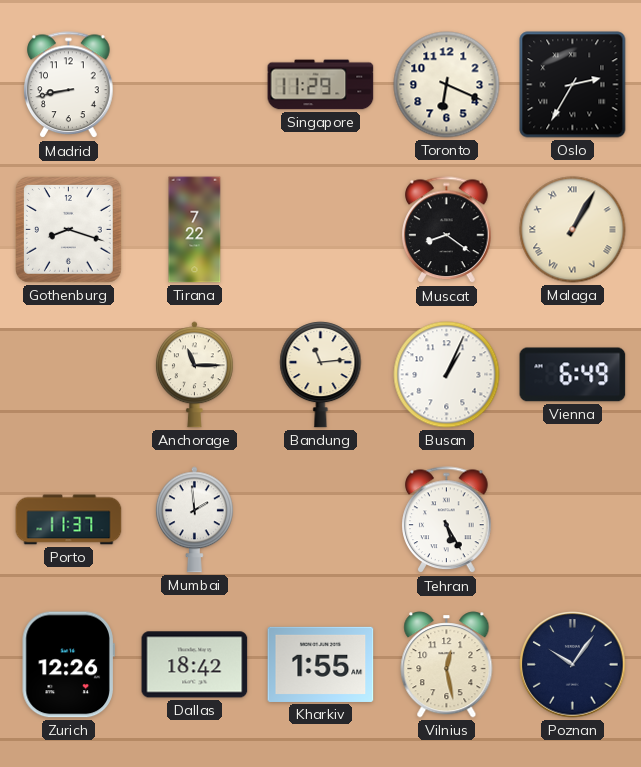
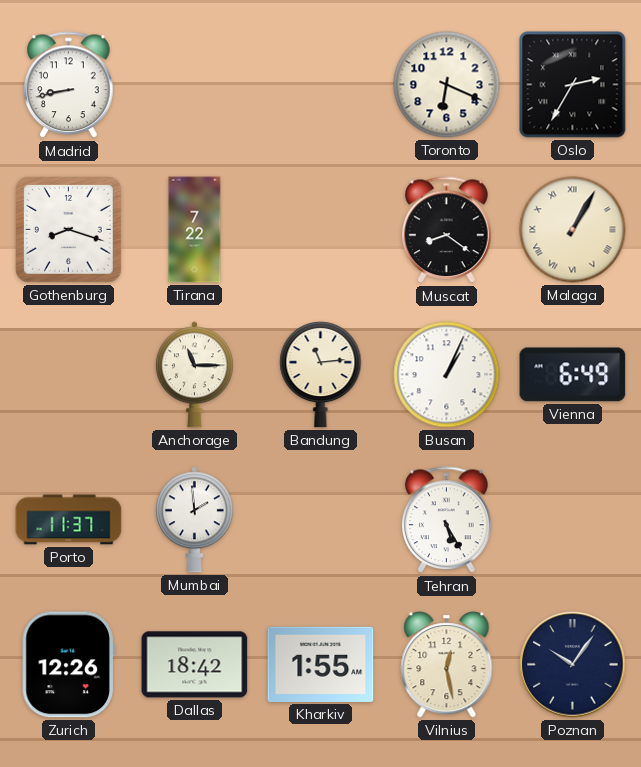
Singapore: 11:29 -> none (321, 85)
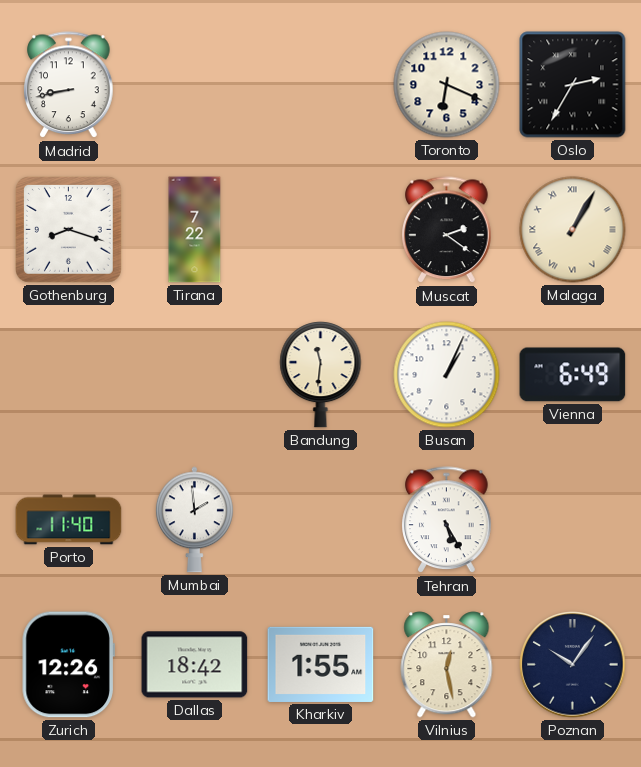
Muscat: 8:21 -> 2:21 (447, 230)
Anchorage: 11:15 -> none (194, 375)
Bandung: 11:14 -> 11:31 (321, 375)
Porto: 11:37 -> 11:40 (69, 520)
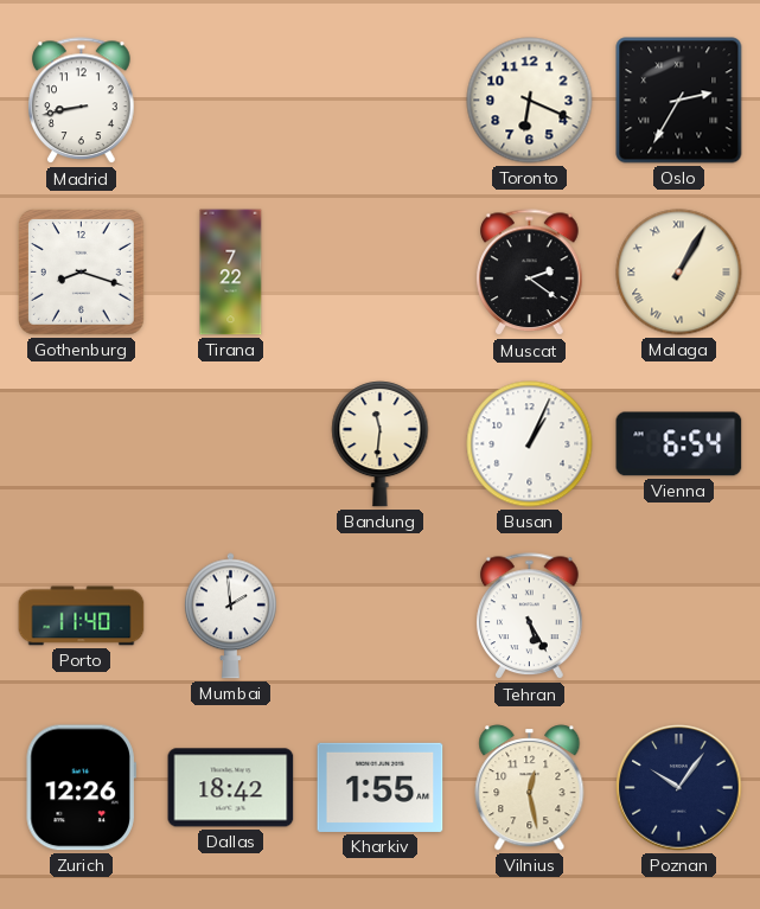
Vienna: 6:49 -> 6:54 (679, 444)
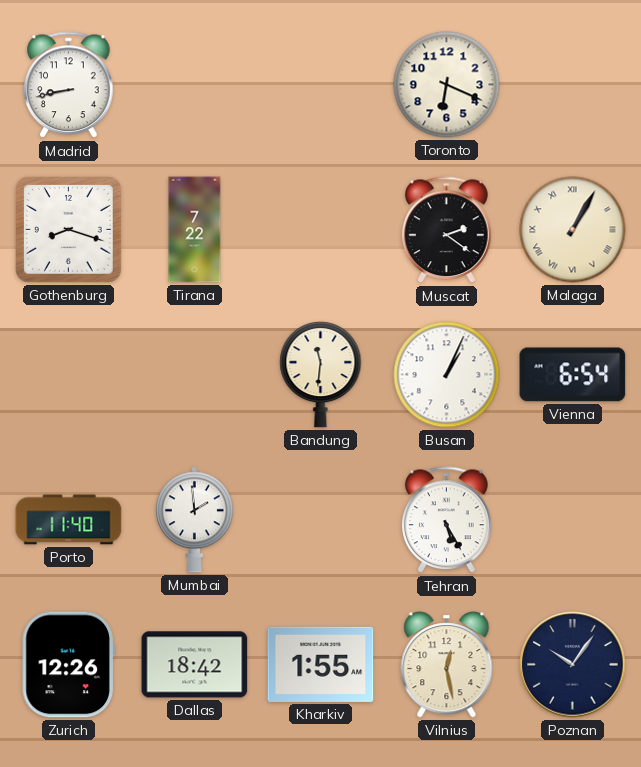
Oslo: 2:35 -> none (679, 101)
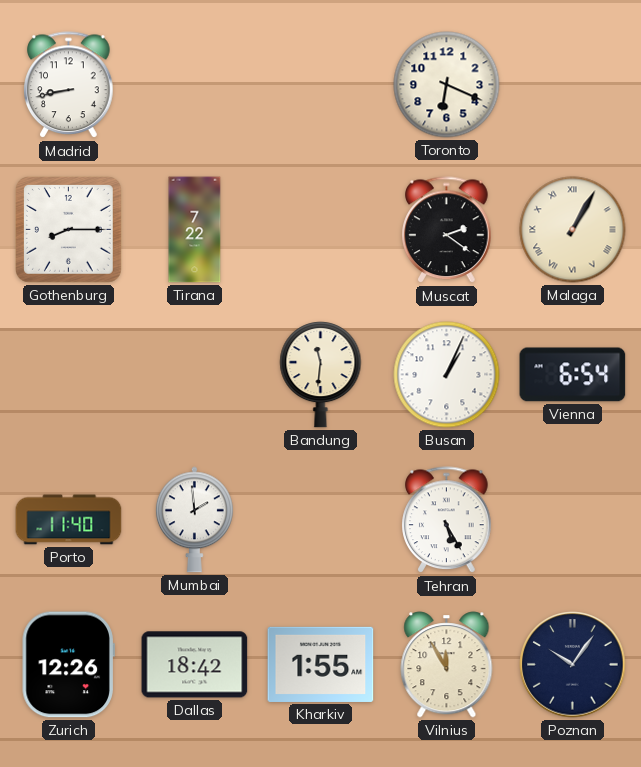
Gothenburg: 8:18 -> 8:15 (69, 230)
Vilnius: 12:28 -> 11:55 (447, 665)
